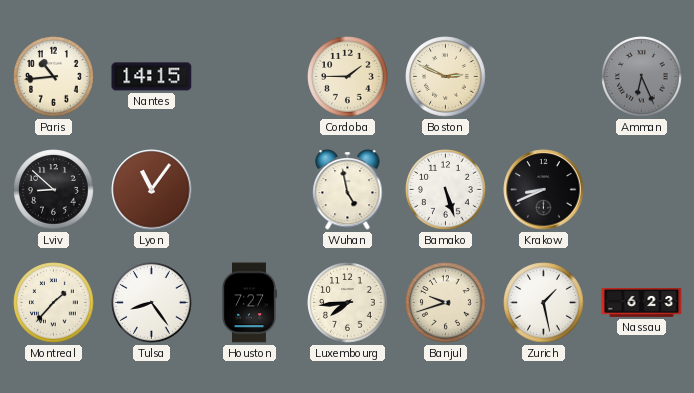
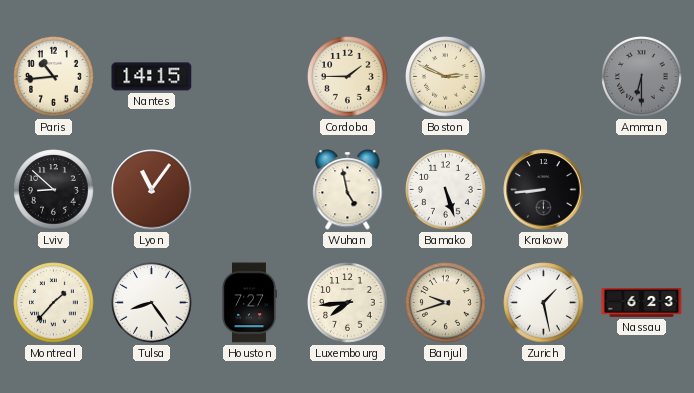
Amman: 6:26 -> 6:30 (642, 77)
Krakow: 8:41 -> 8:44 (544, 190)
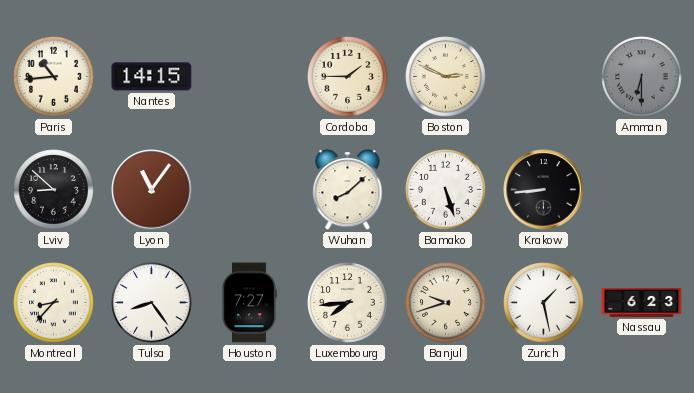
Wuhan: 4:58 -> 8:08 (348, 190)
Montreal: 1:37 -> 8:37 (54, 303)
